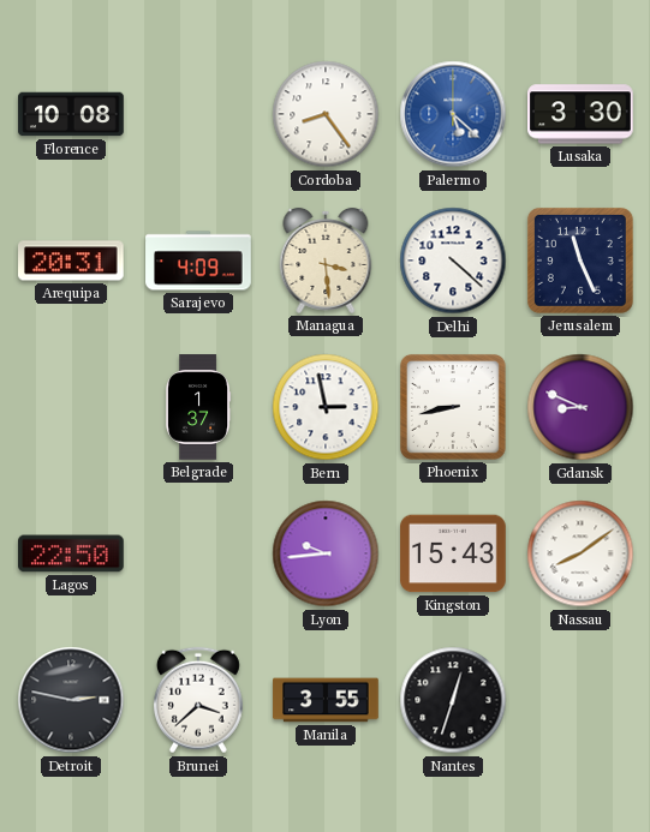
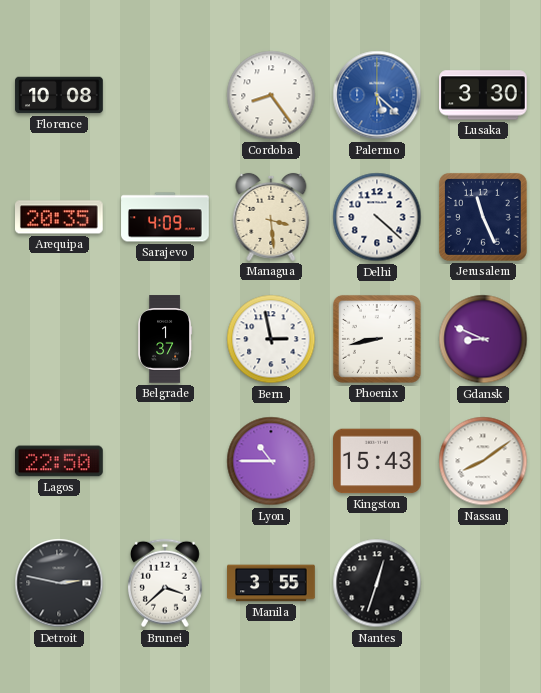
Arequipa: 20:31 -> 20:35 (60, 217)
Lyon: 9:44 -> 10:45 (271, 461)
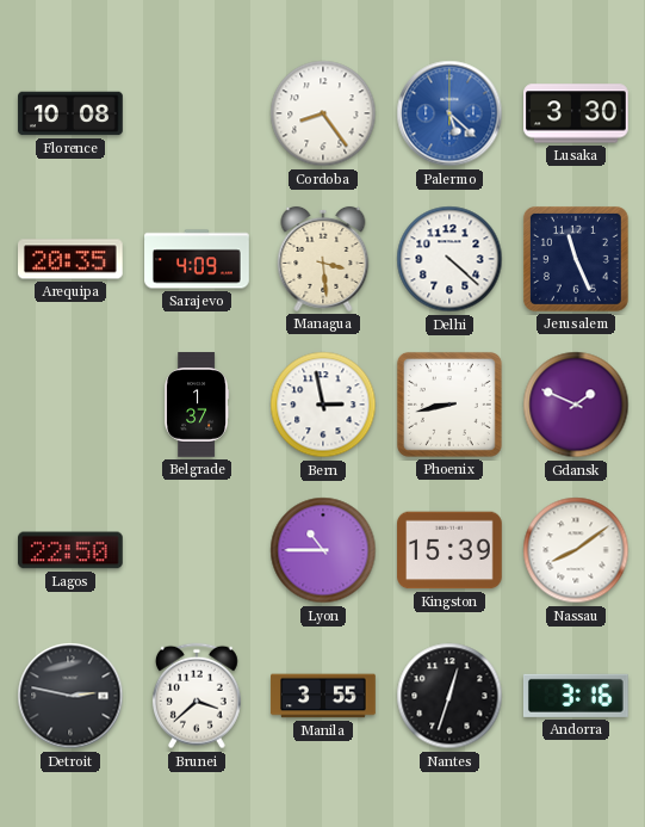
Gdansk: 8:49 -> 1:49 (576, 405)
Kingston: 15:43 -> 15:39 (449, 550)
Andorra: none -> 3:16 (576, 696)
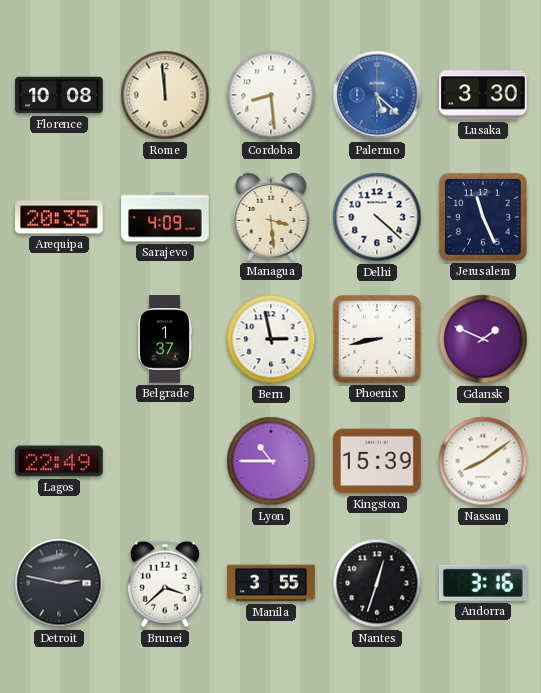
Rome: none -> 11:59 (165, 95)
Cordoba: 8:24 -> 8:29 (271, 95)
Lagos: 22:50 -> 22:49 (60, 461)
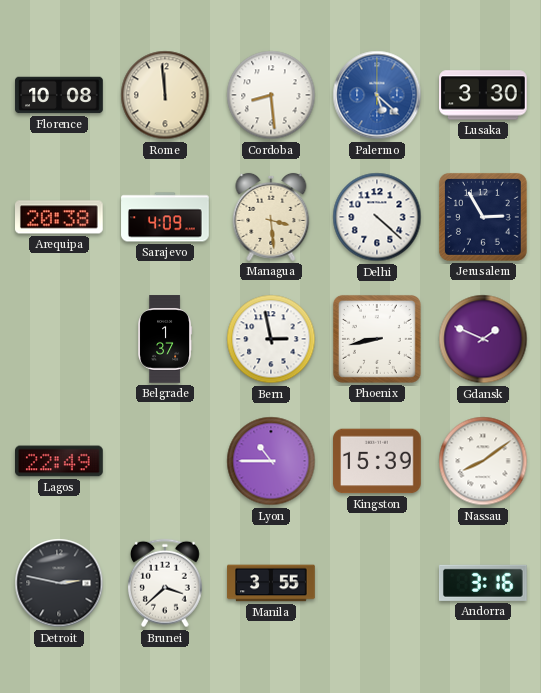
Arequipa: 20:35 -> 20:38 (60, 217)
Jerusalem: 11:26 -> 2:55 (483, 217)
Nantes: 12:33 -> none (377, 583)
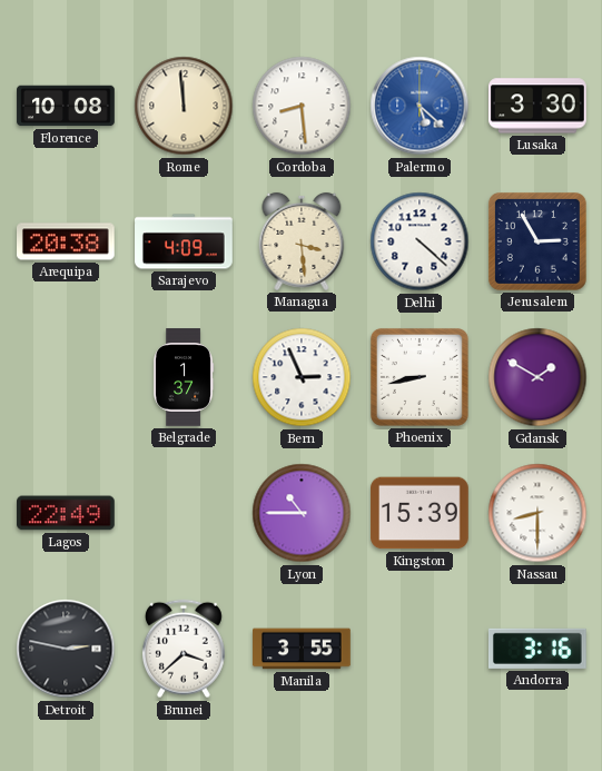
Bern: 2:58 -> 2:56 (302, 377)
Gdansk: 1:49 -> 1:50 (537, 377)
Nassau: 8:09 -> 8:30 (537, 513)
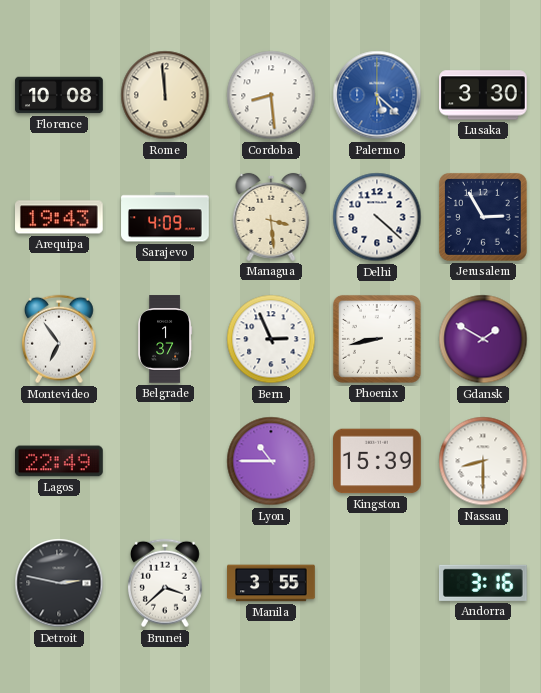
Arequipa: 20:38 -> 19:43 (60, 217)
Montevideo: none -> 6:54 (59, 339)
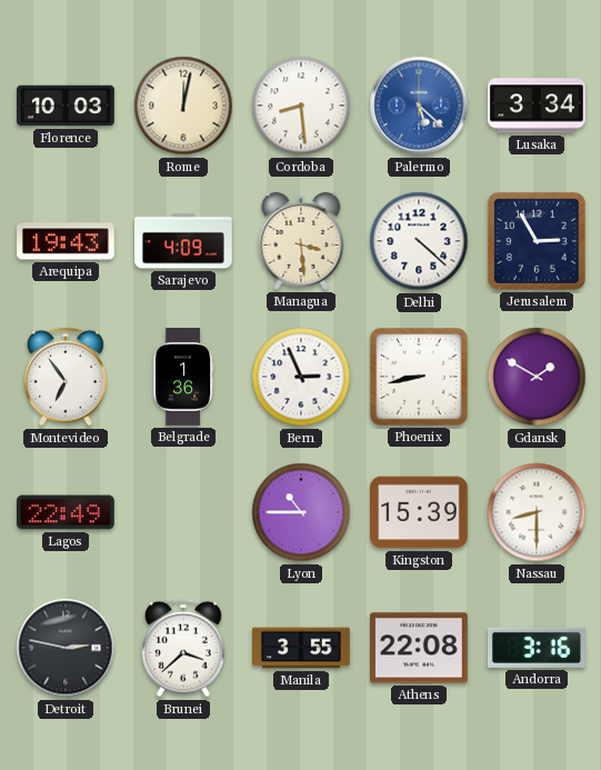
Florence: 10:08 -> 10:03 (66, 106)
Rome: 11:59 -> 12:02 (183, 106)
Lusaka: 3:30 -> 3:34 (538, 106)
Belgrade: 1:37 -> 1:36 (184, 377)
Athens: none -> 22:08 (420, 648)
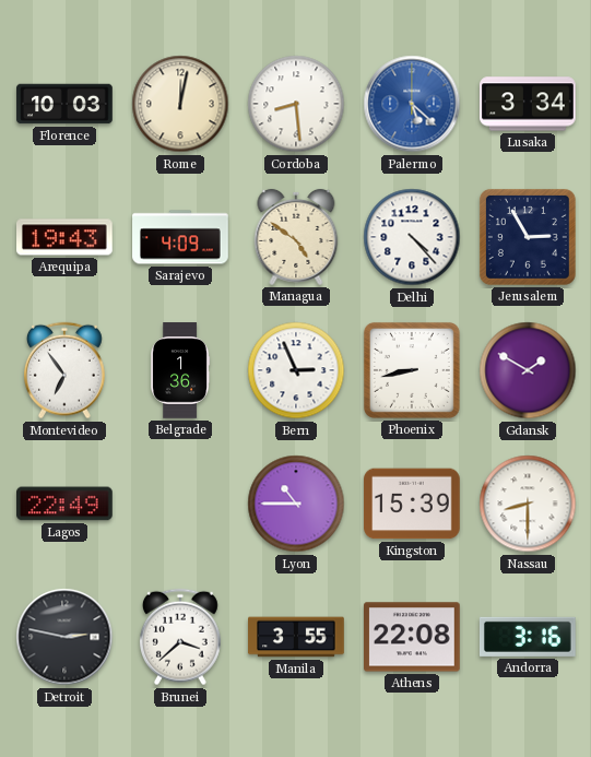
Managua: 3:29 -> 4:51 (296, 237)
Delhi: 4:22 -> 4:23 (412, 237)
